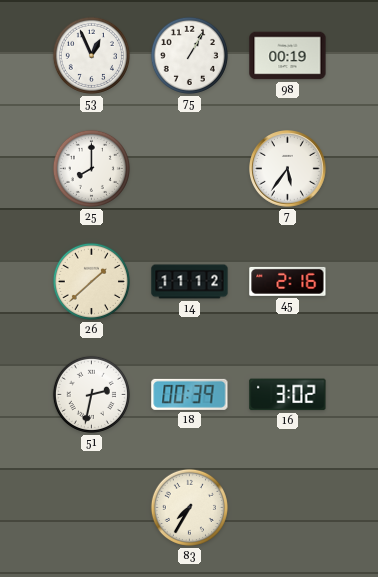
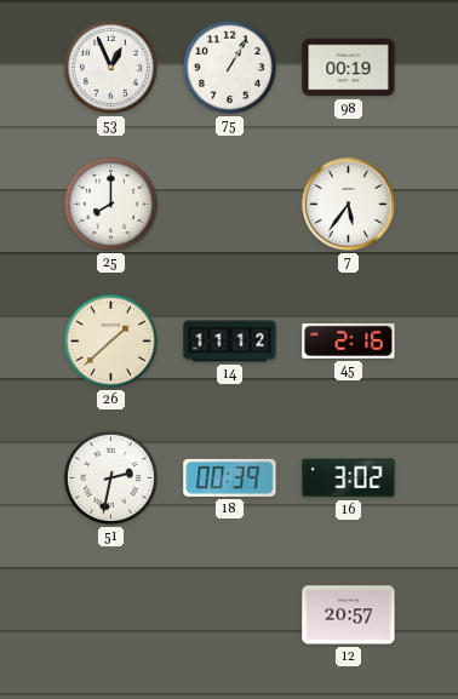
83: 7:35 -> none (189, 507)
12: none -> 20:57 (349, 615)
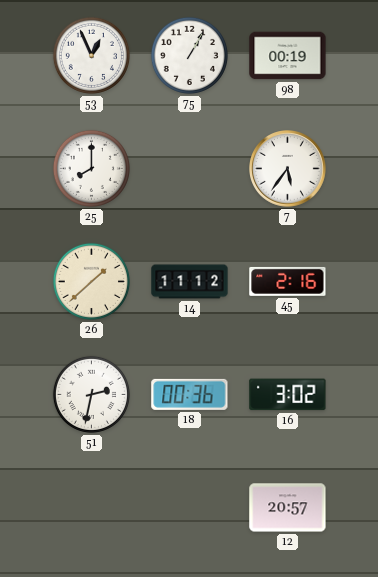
18: 00:39 -> 00:36 (190, 394)
